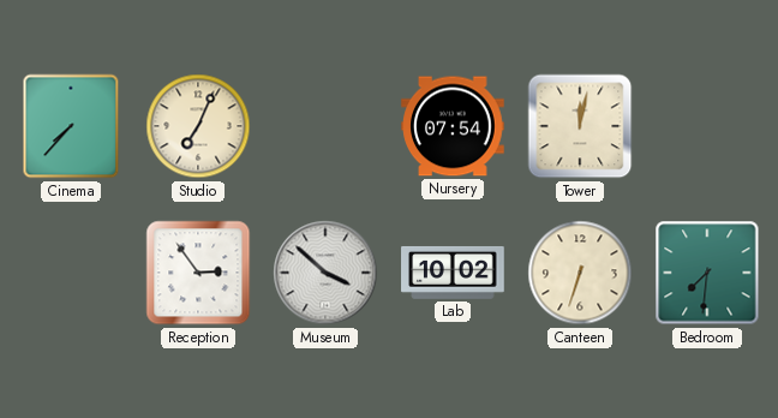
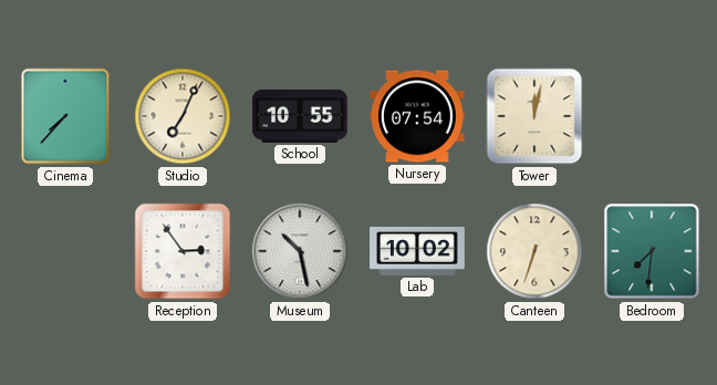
School: none -> 10:55 (300, 116)
Museum: 3:52 -> 10:28 (300, 251)
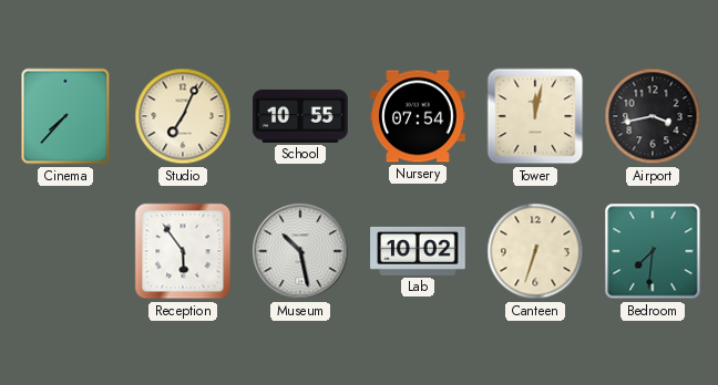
Airport: none -> 3:43 (653, 116)
Reception: 2:54 -> 5:54 (183, 251)
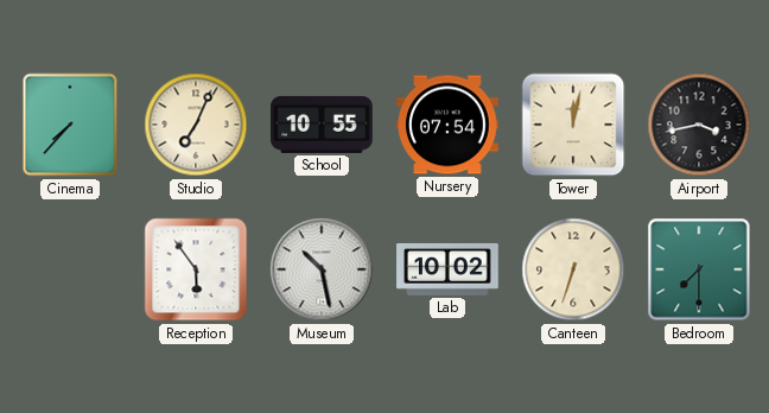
Bedroom: 7:31 -> 7:30 (699, 269)
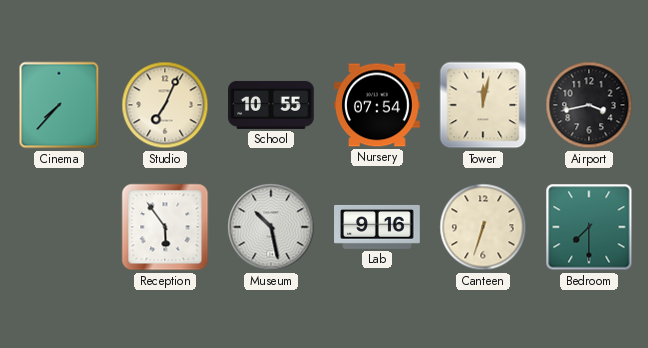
Lab: 10:02 -> 9:16 (377, 227)
